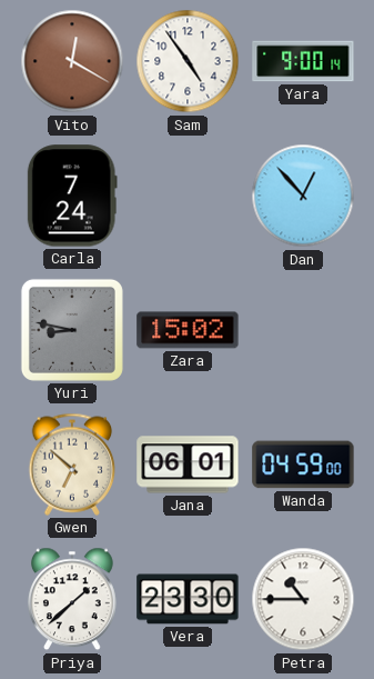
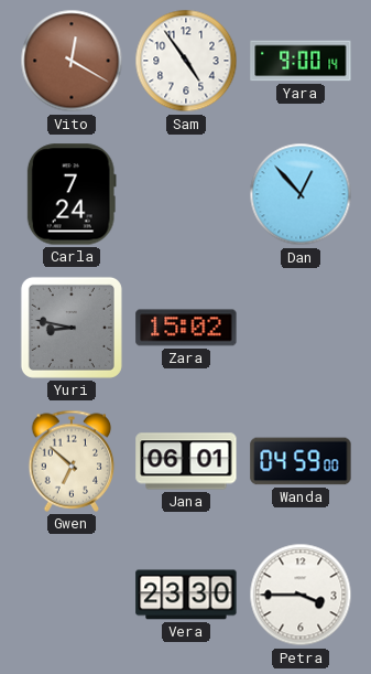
Priya: 1:38 -> none (72, 599)
Petra: 10:45 -> 3:45 (301, 595)
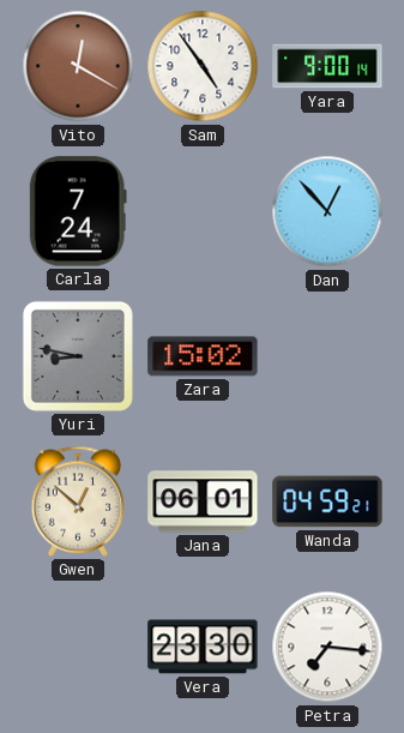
Gwen: 6:52 -> 12:52 (78, 501)
Wanda: 04:59:00 -> 04:59:21 (327, 501)
Petra: 3:45 -> 7:16 (327, 647)
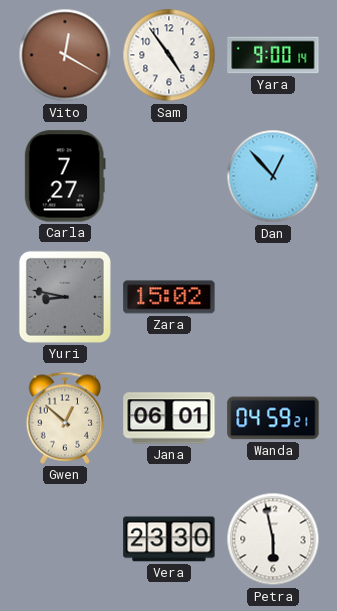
Carla: 7:24 -> 7:27 (65, 176)
Petra: 7:16 -> 5:58 (273, 539)
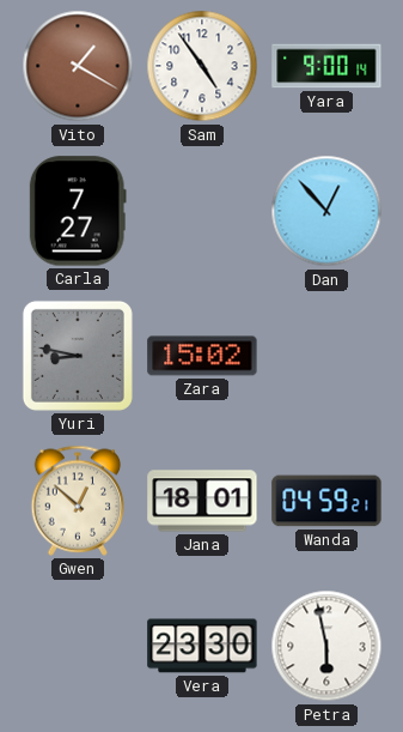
Vito: 12:20 -> 1:20 (78, 66)
Jana: 06:01 -> 18:01 (202, 501)
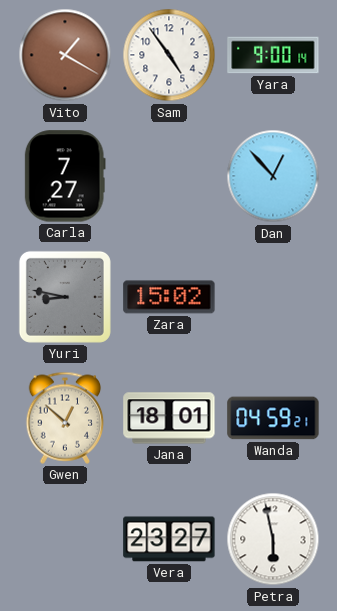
Vera: 23:30 -> 23:27 (169, 539)
